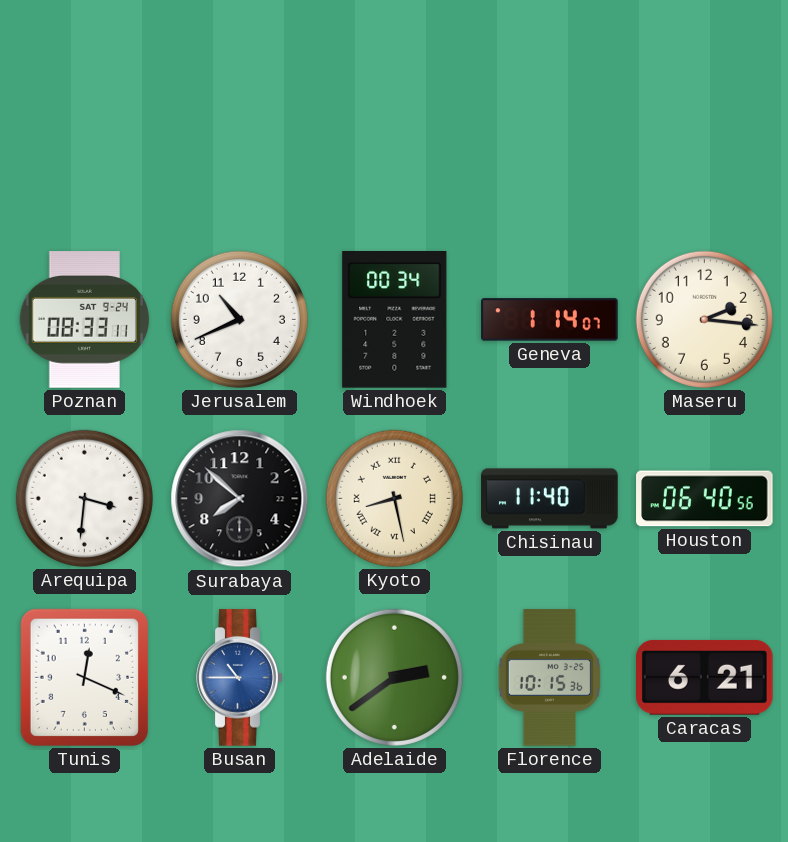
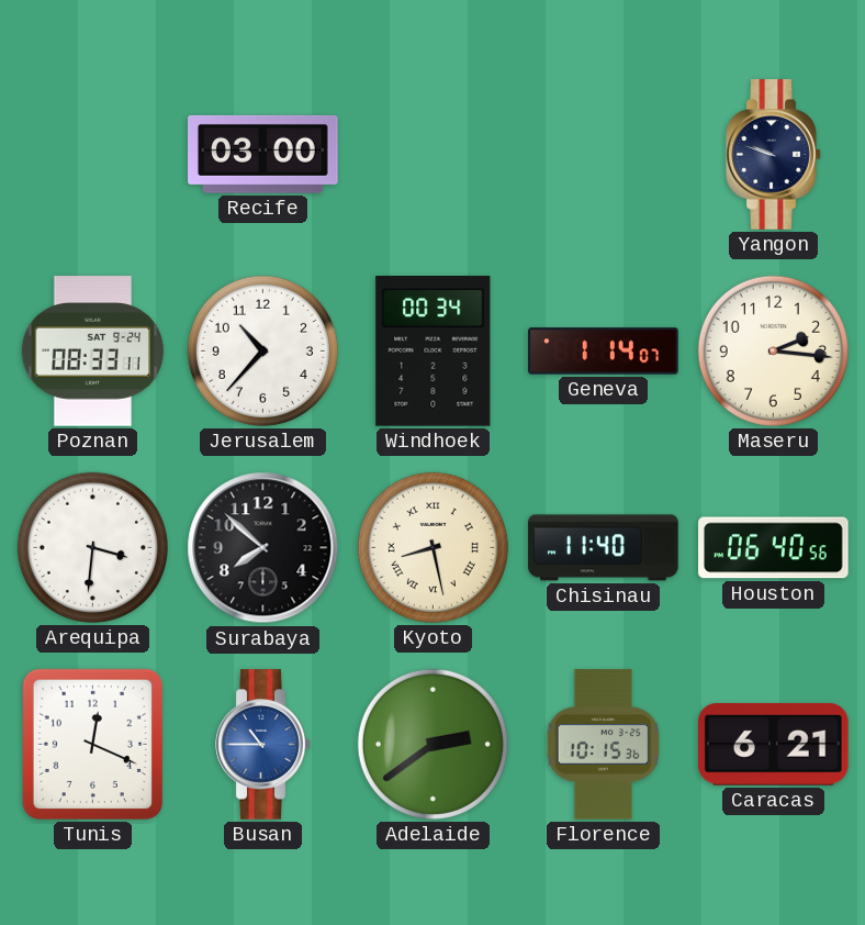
Recife: none -> 03:00 (263, 154)
Yangon: none -> 9:48 (774, 155)
Jerusalem: 10:41 -> 10:37 (262, 350)
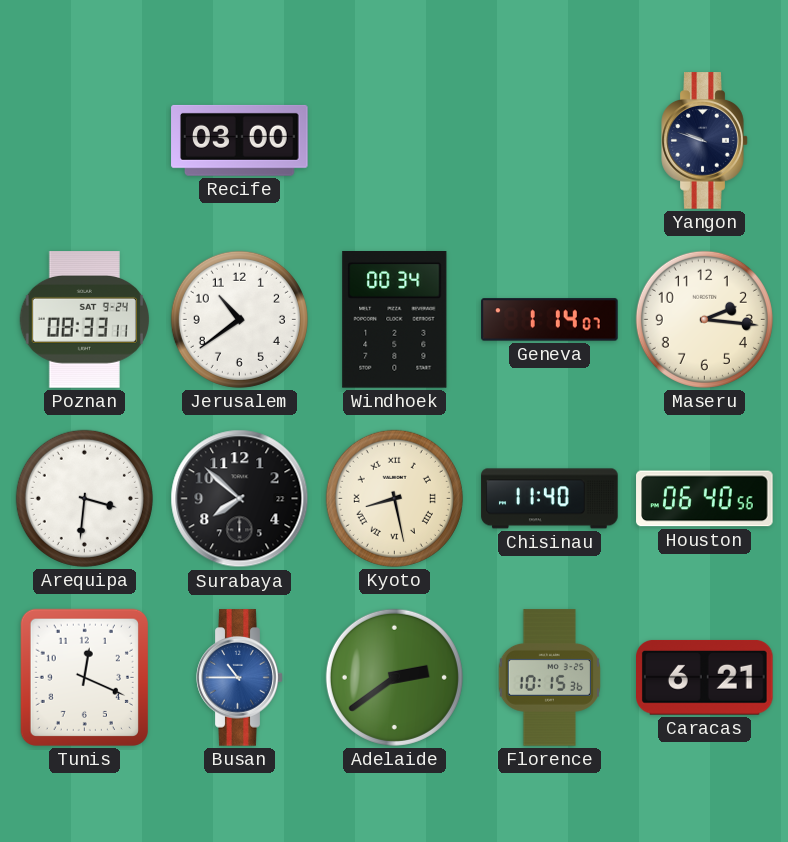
Jerusalem: 10:37 -> 10:39 (239, 319)
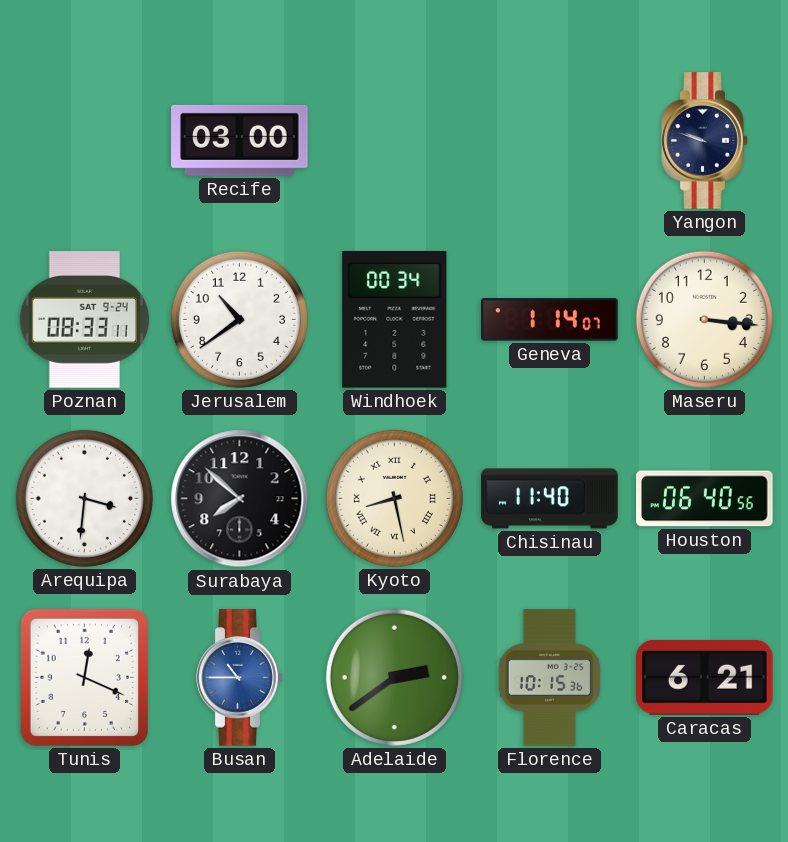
Maseru: 2:16 -> 3:16 (704, 319)
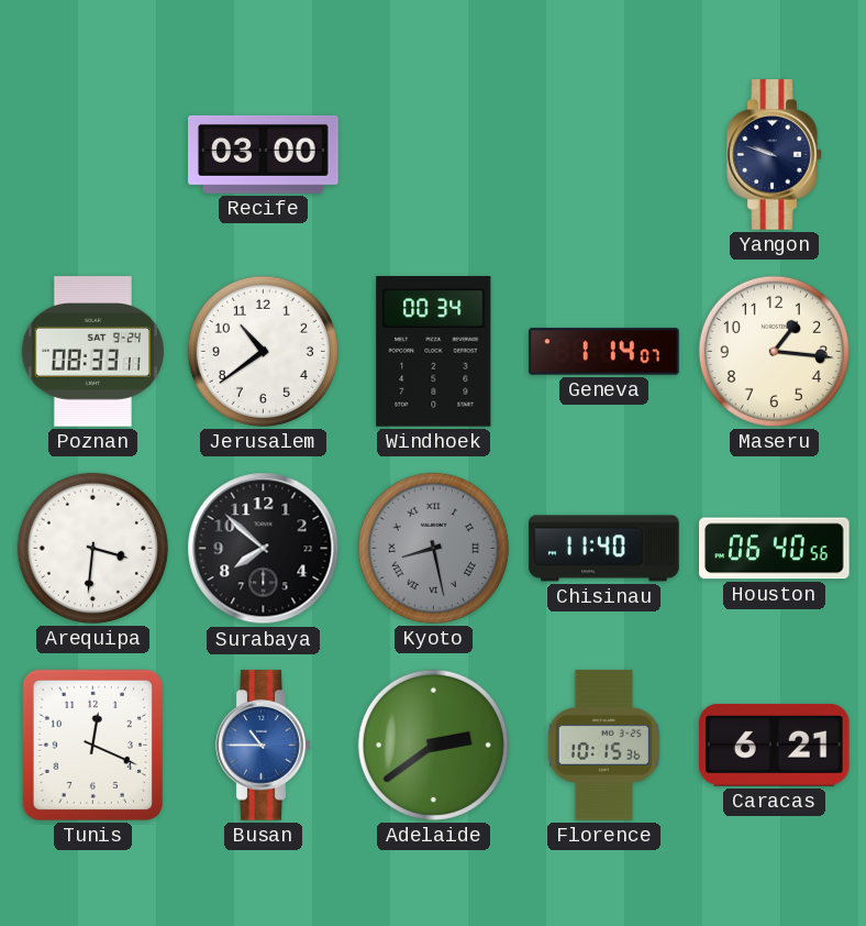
Maseru: 3:16 -> 1:16 (774, 351)
Kyoto dial: cream -> grey (433, 548)
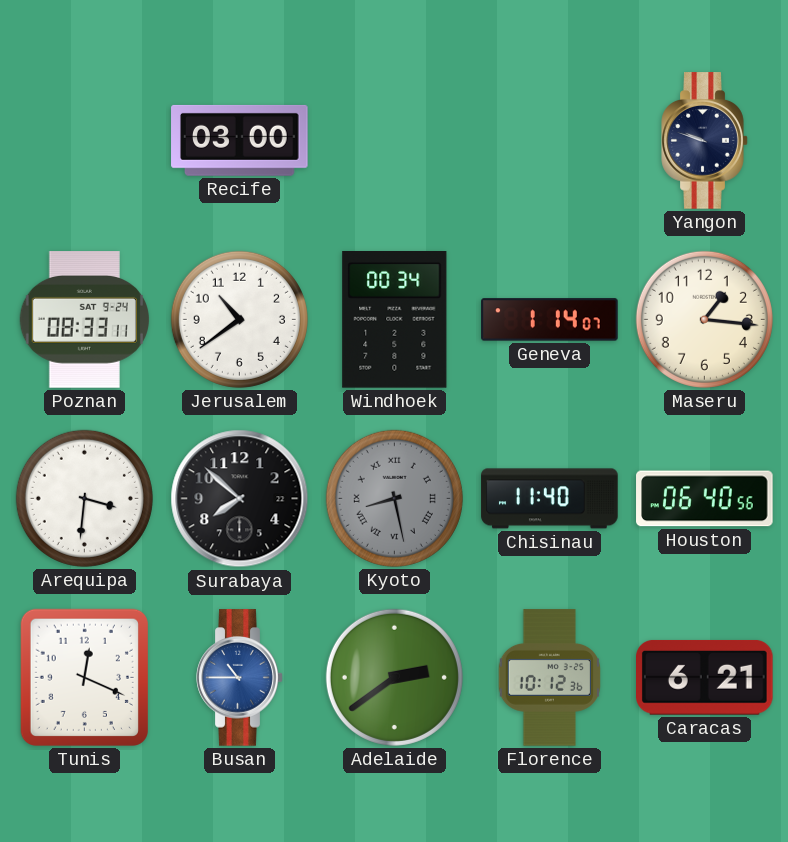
Florence: 10:15 -> 10:12 (549, 678)
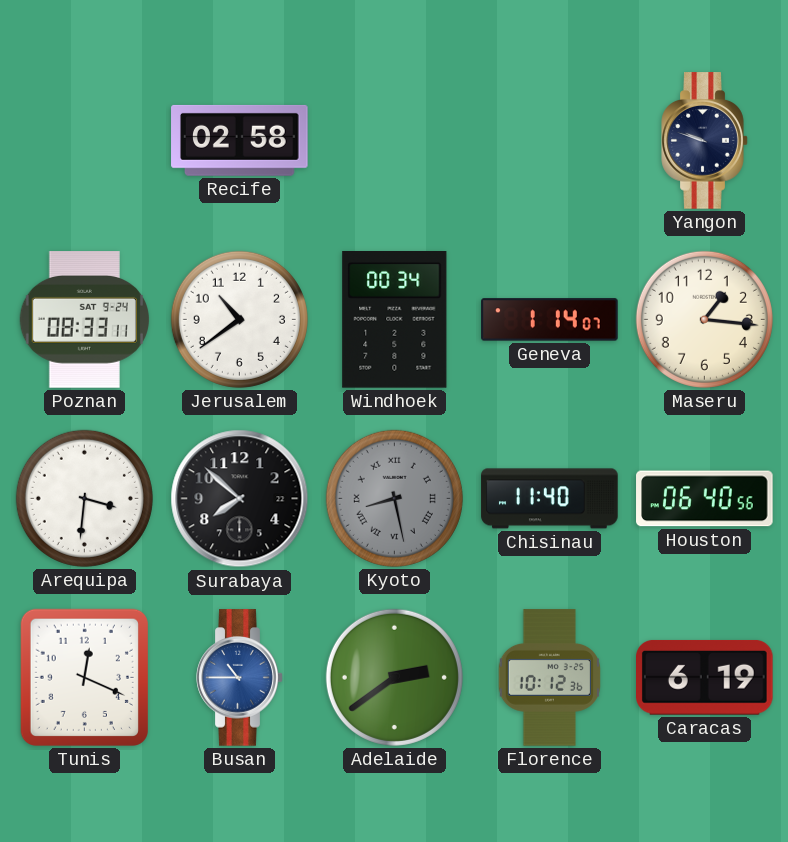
Recife: 03:00 -> 02:58 (240, 140)
Caracas: 6:21 -> 6:19 (705, 677)
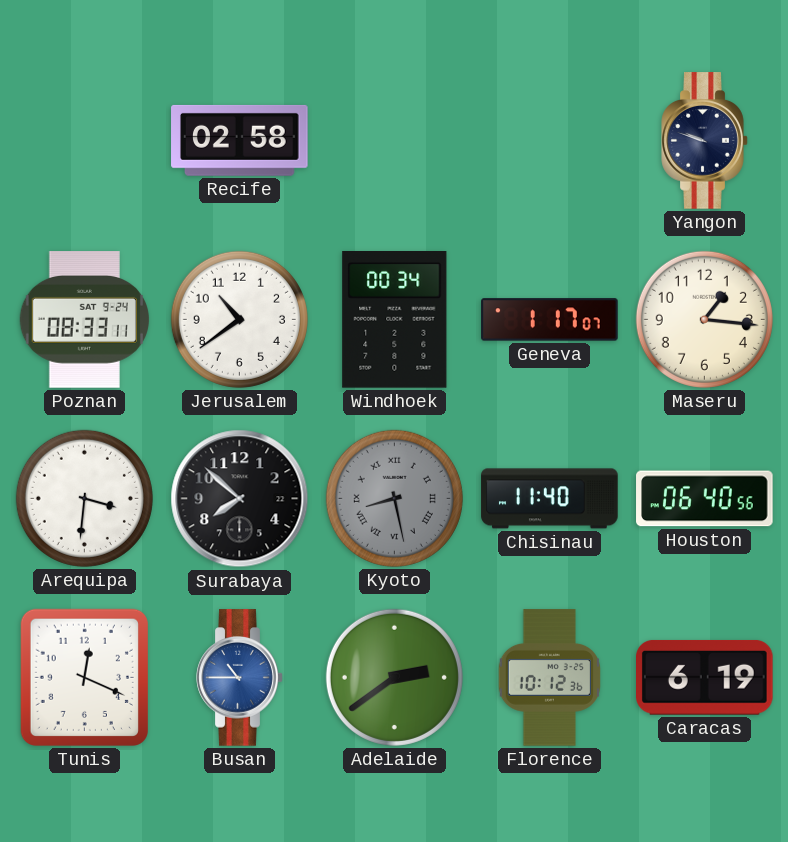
Geneva: 1:14 -> 1:17 (550, 320)
